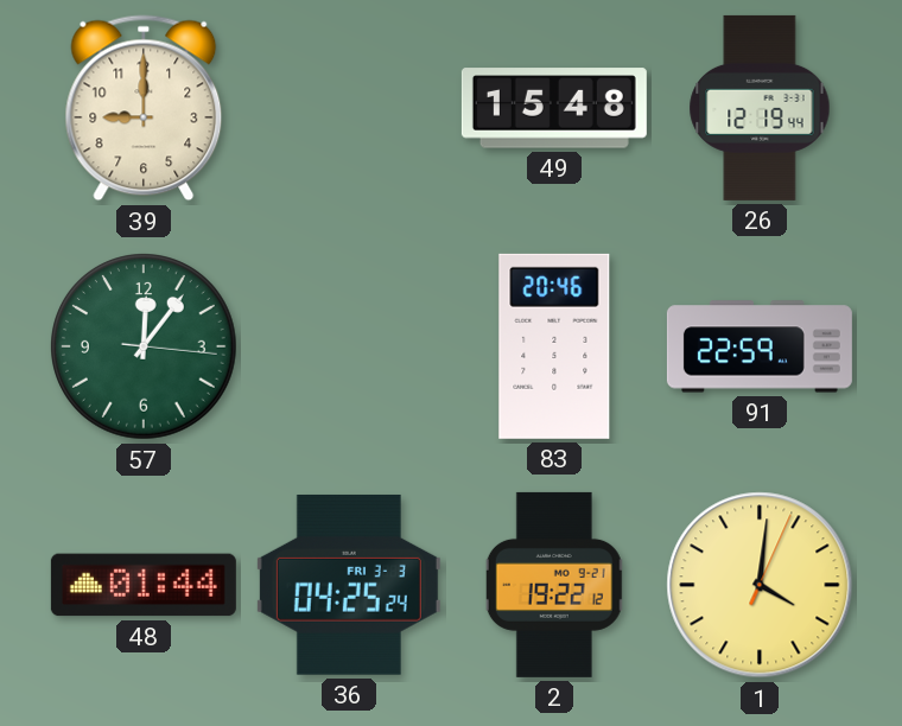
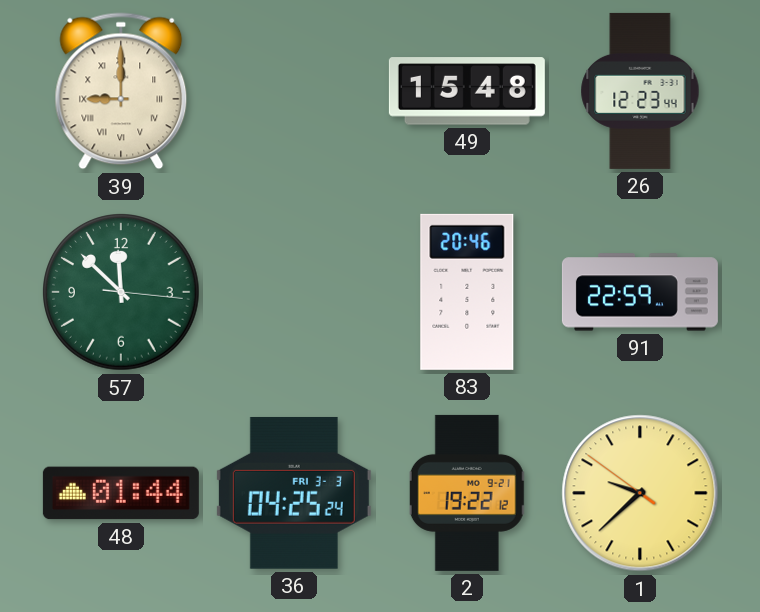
39 numerals: Arabic -> Roman (121, 91)
26: 12:19 -> 12:23 (640, 91)
57: 12:06 -> 11:52 (122, 293)
1: 4:01 -> 9:37 (640, 493)
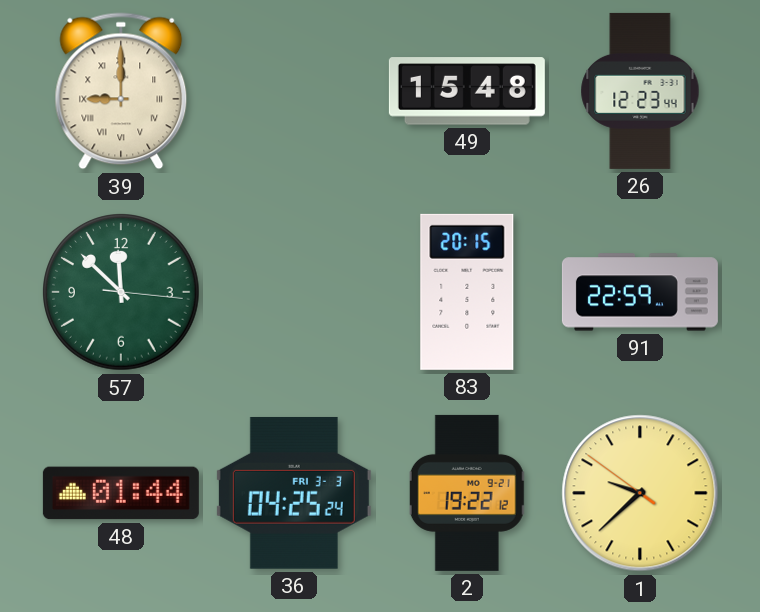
83: 20:46 -> 20:15 (467, 292)
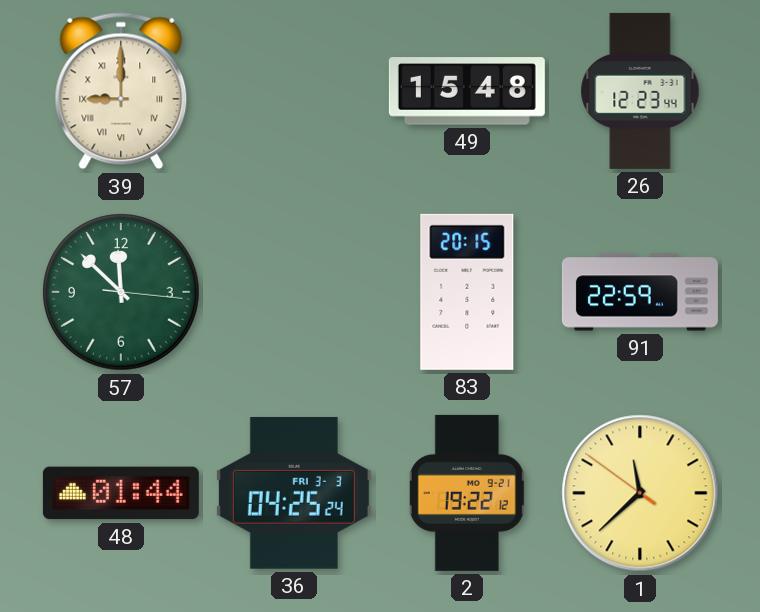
1: 9:37 -> 11:37 (640, 493)
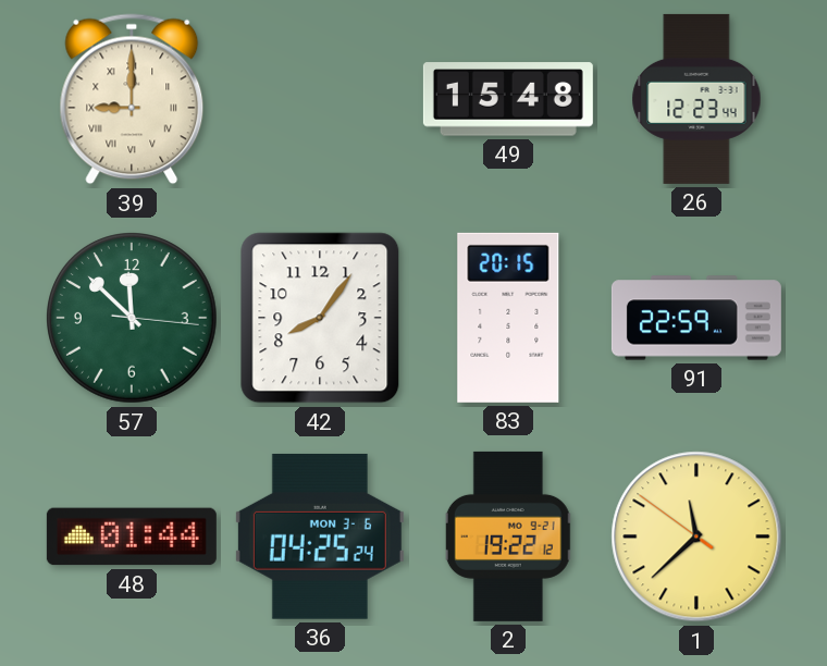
42: none -> 8:06 (320, 318)
36 date: FRI 3-3 -> MON 3-6 (320, 536)
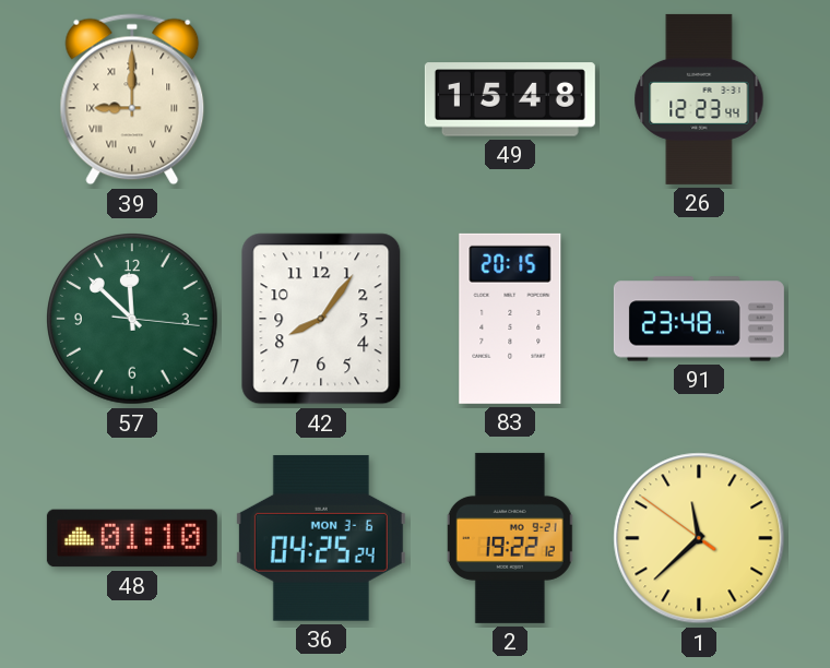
91: 22:59 -> 23:48 (699, 319)
48: 01:44 -> 01:10 (132, 538)
